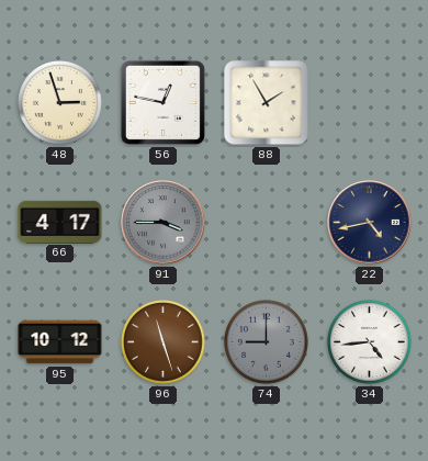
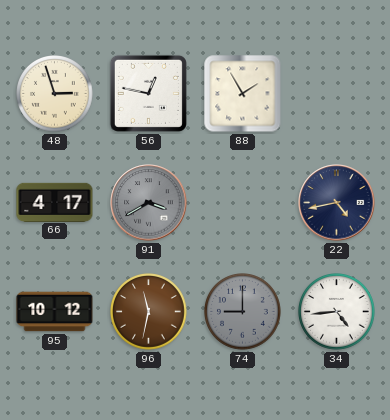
91: 3:45 -> 3:40 (149, 203)
96: 11:27 -> 11:32 (149, 312)
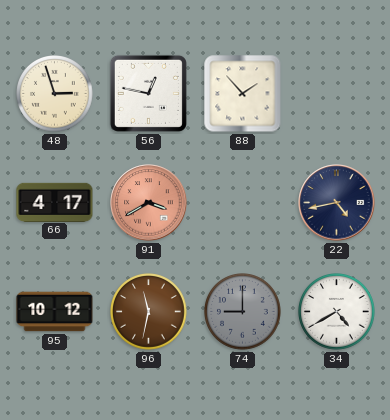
88: 1:55 -> 1:53 (243, 94)
91 dial: grey -> salmon (149, 203)
34: 4:44 -> 4:40 (337, 312)
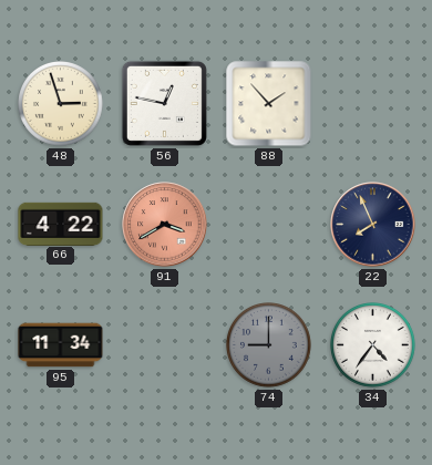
66: 4:17 -> 4:22 (61, 224)
22: 4:43 -> 7:56 (373, 225)
95: 10:12 -> 11:34 (61, 345)
96: 11:32 -> none (149, 312)
34: 4:40 -> 4:36 (373, 345)
